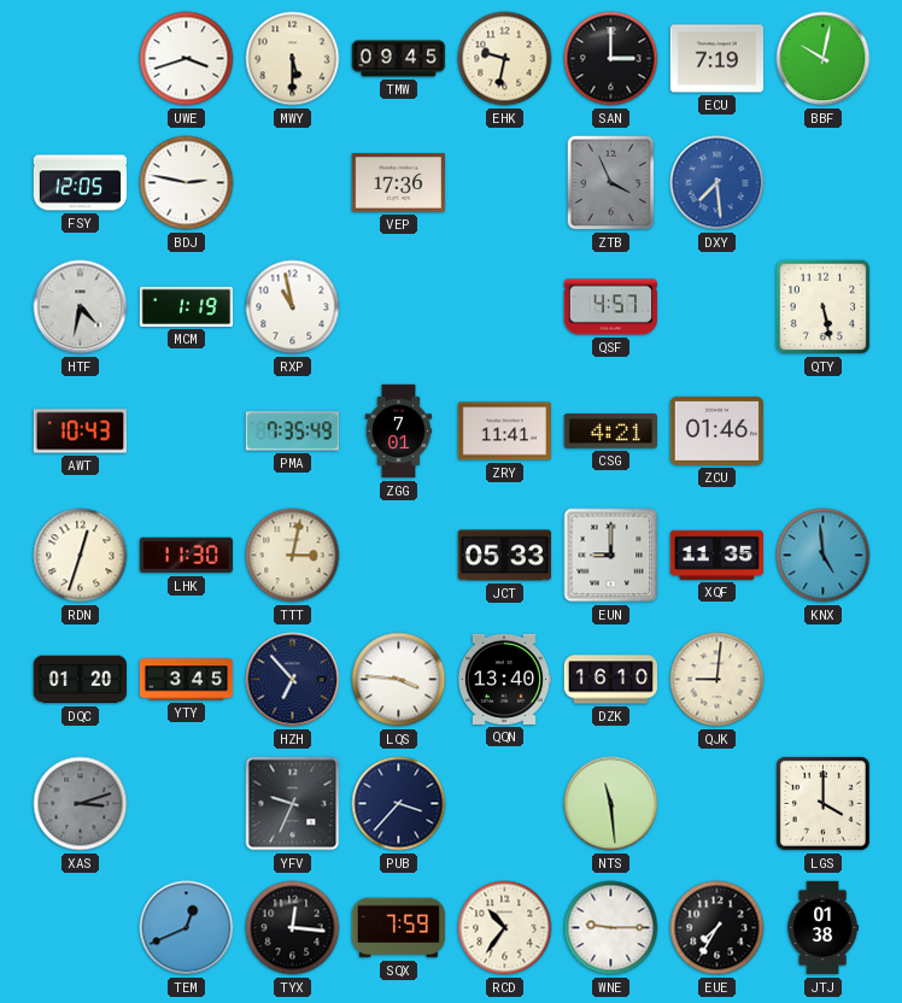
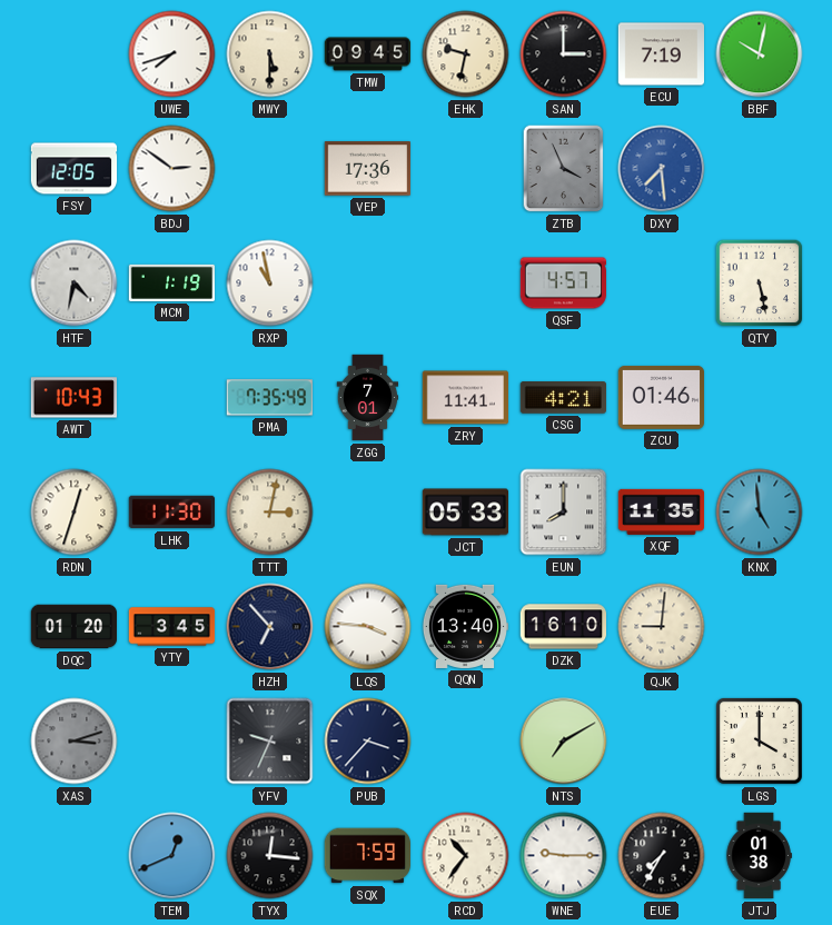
UWE: 3:42 -> 7:42 (172, 54)
BDJ: 2:47 -> 2:51 (172, 169)
EUN: 9:00 -> 8:00 (564, 513)
NTS: 11:29 -> 7:10 (564, 742)
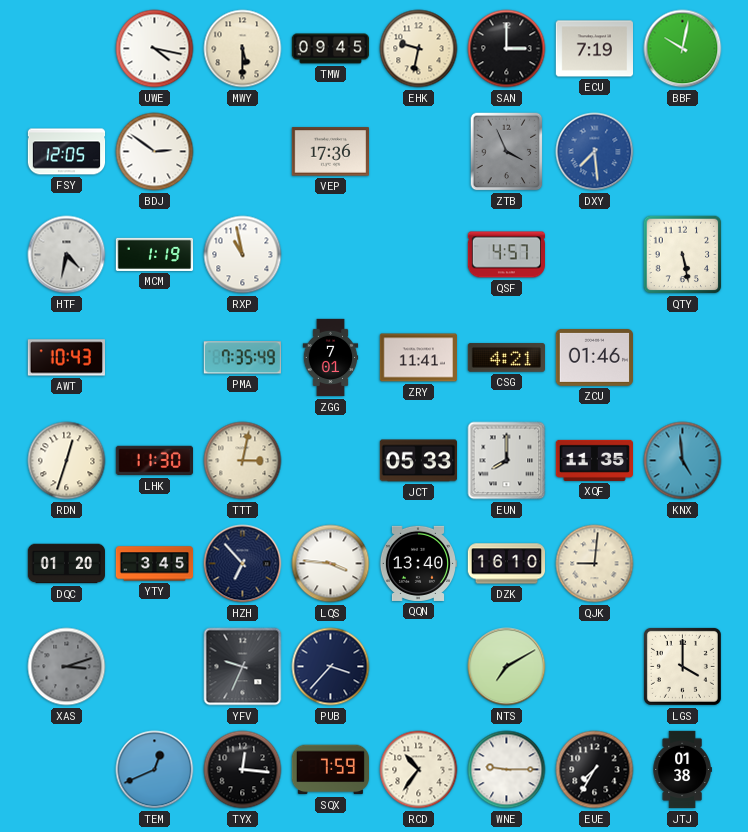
UWE: 7:42 -> 4:17 (155, 49)
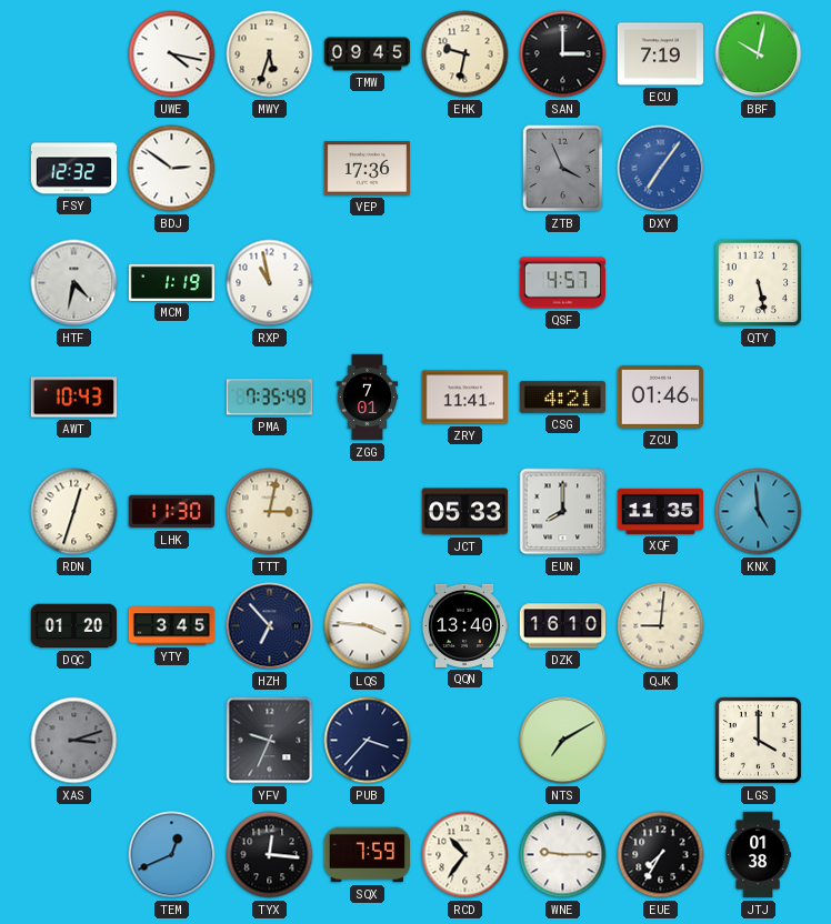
MWY: 5:30 -> 5:33 (270, 54)
FSY: 12:05 -> 12:32 (74, 169)
DXY: 7:29 -> 7:06 (661, 169)
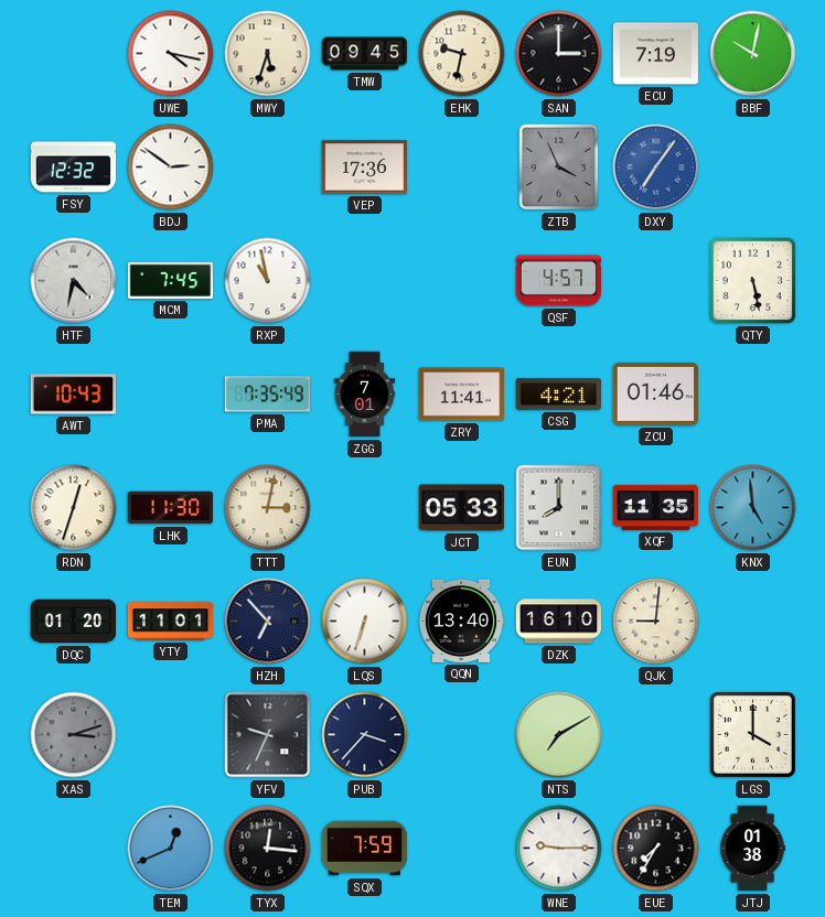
MCM: 1:19 -> 7:45 (171, 280)
YTY: 3:45 -> 11:01 (171, 622)
LQS: 3:46 -> 6:33 (365, 622)
RCD: 10:36 -> none (465, 855)
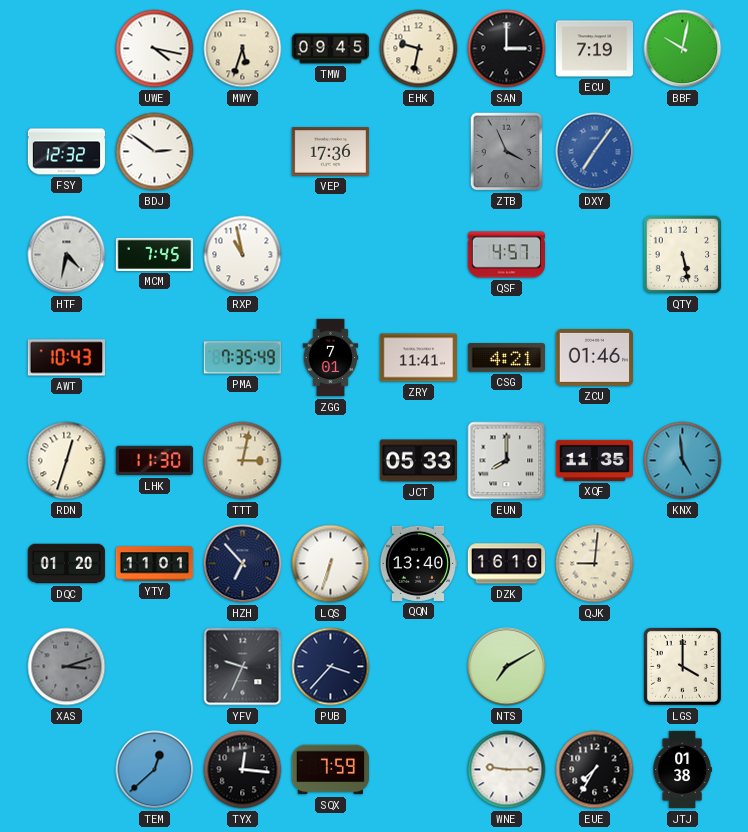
TEM: 12:41 -> 12:38 (155, 770)
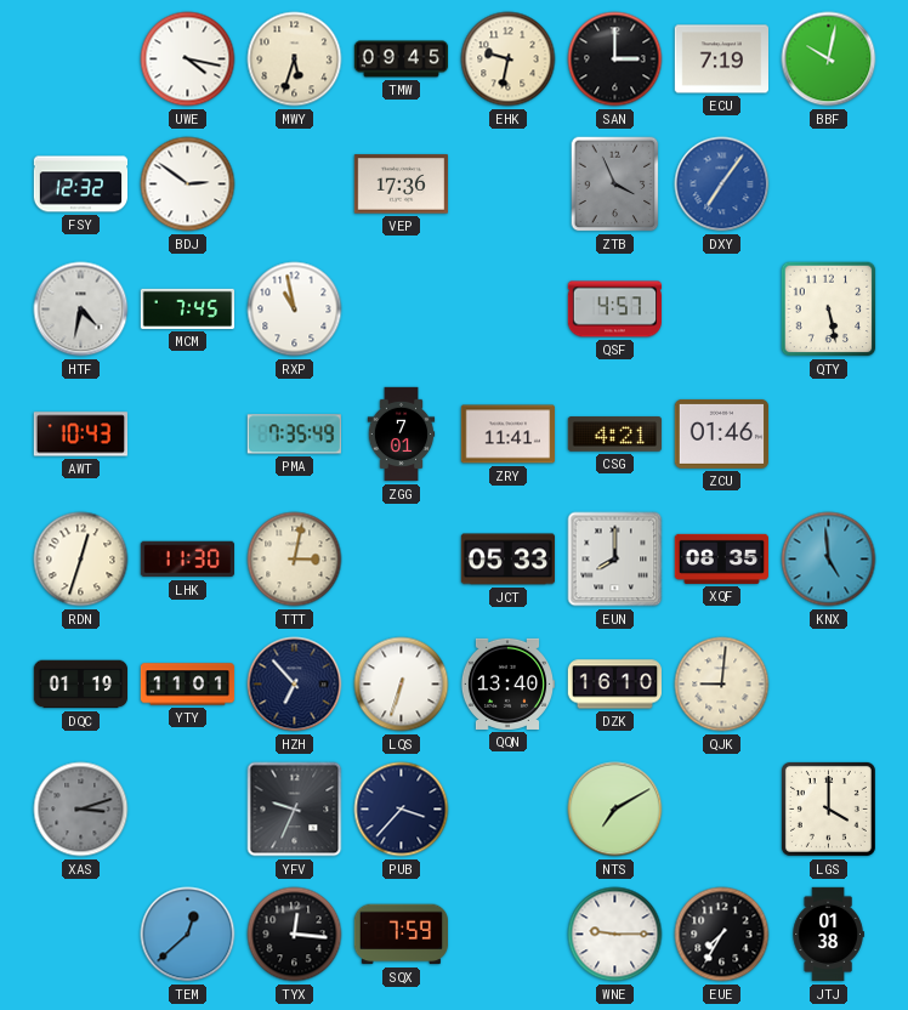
XQF: 11:35 -> 08:35 (721, 558)
DQC: 01:20 -> 01:19 (81, 685)
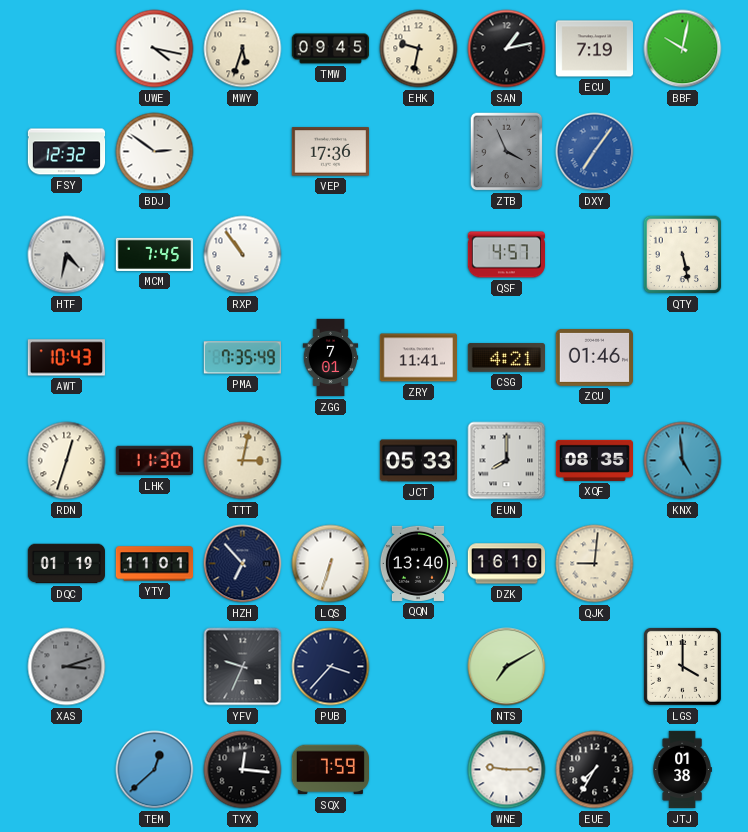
SAN: 3:00 -> 1:13 (507, 49)
RXP: 10:58 -> 10:54 (243, 255)
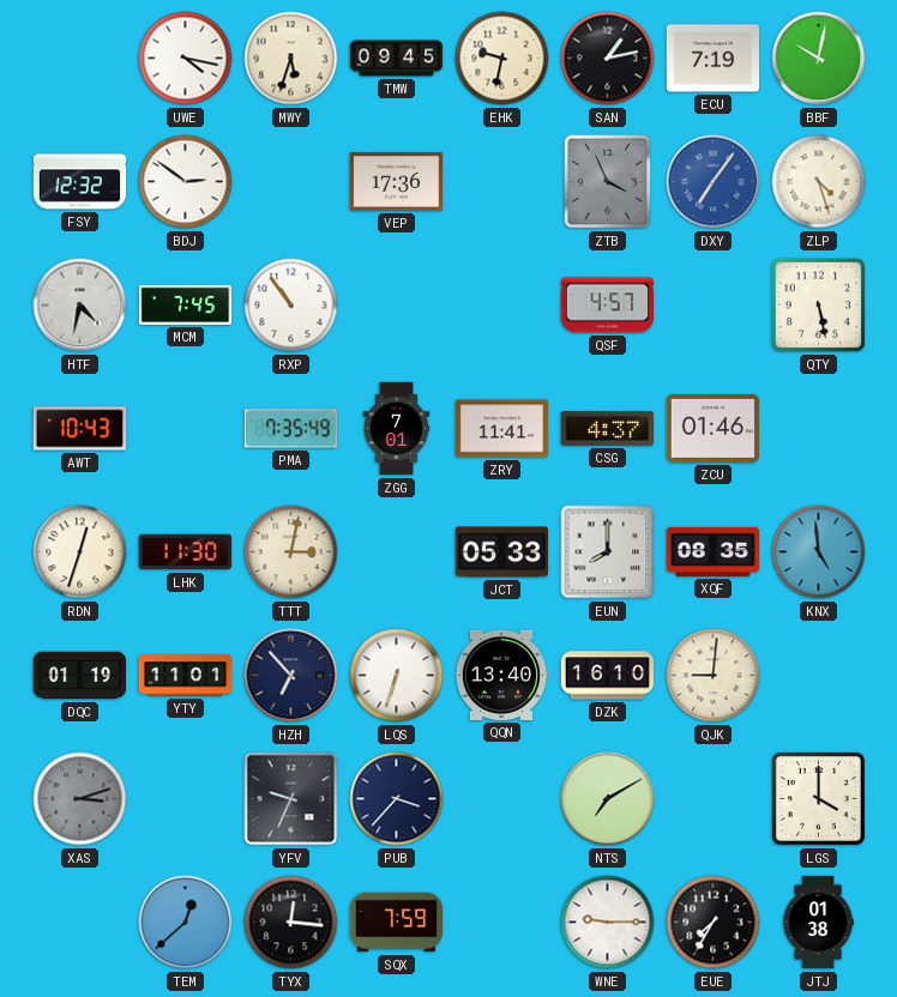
ZLP: none -> 4:27 (819, 182)
CSG: 4:21 -> 4:37 (607, 429)
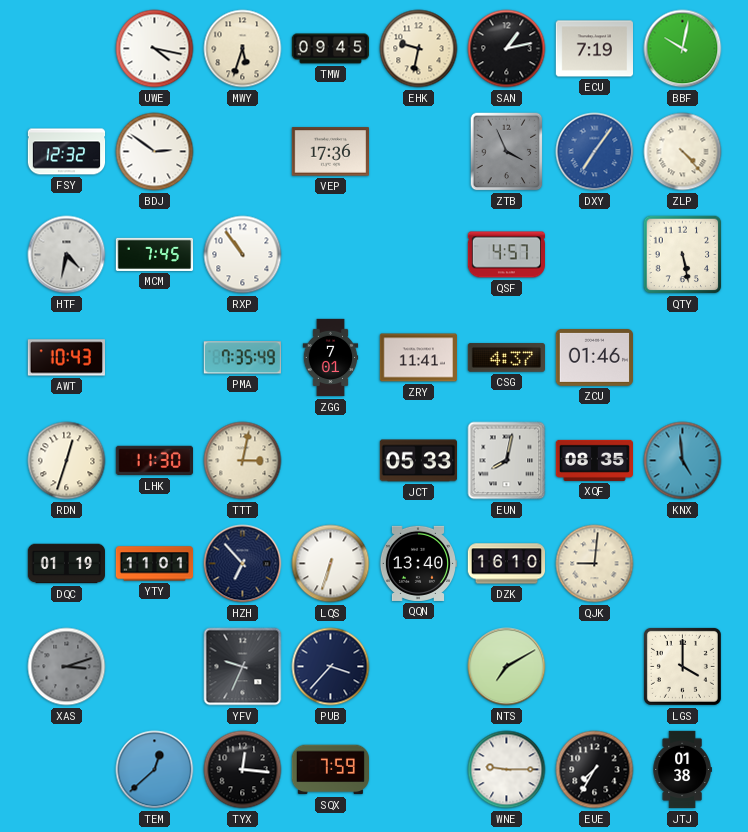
ZLP: 4:27 -> 4:23 (683, 152)
EUN: 8:00 -> 8:02 (507, 461)
